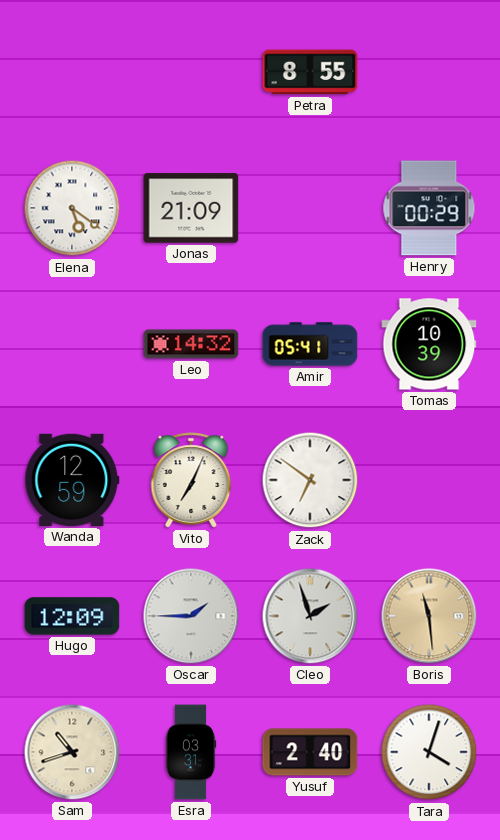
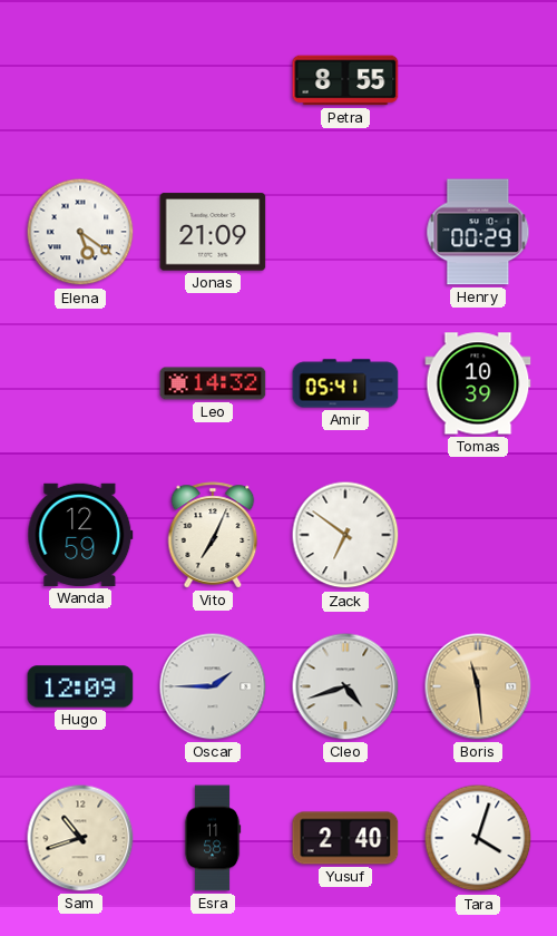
Cleo: 1:57 -> 4:42 (345, 686)
Esra: 03:31 -> 11:58 (213, 838)
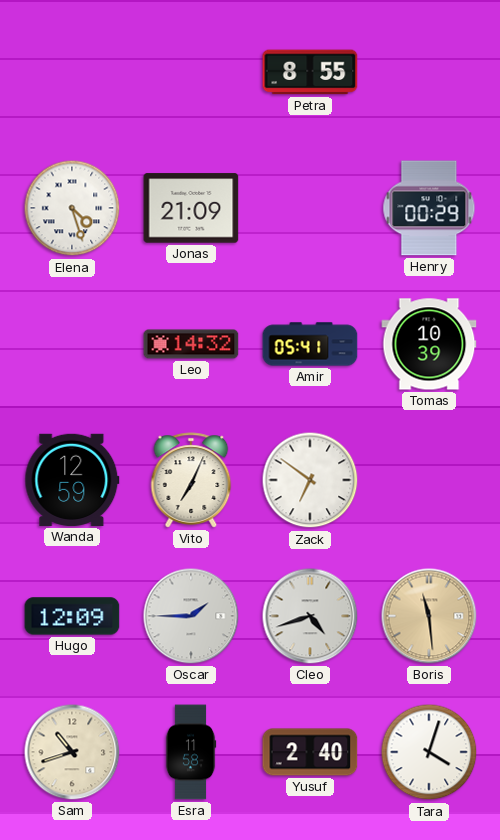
Elena: 5:21 -> 4:27 (72, 208)
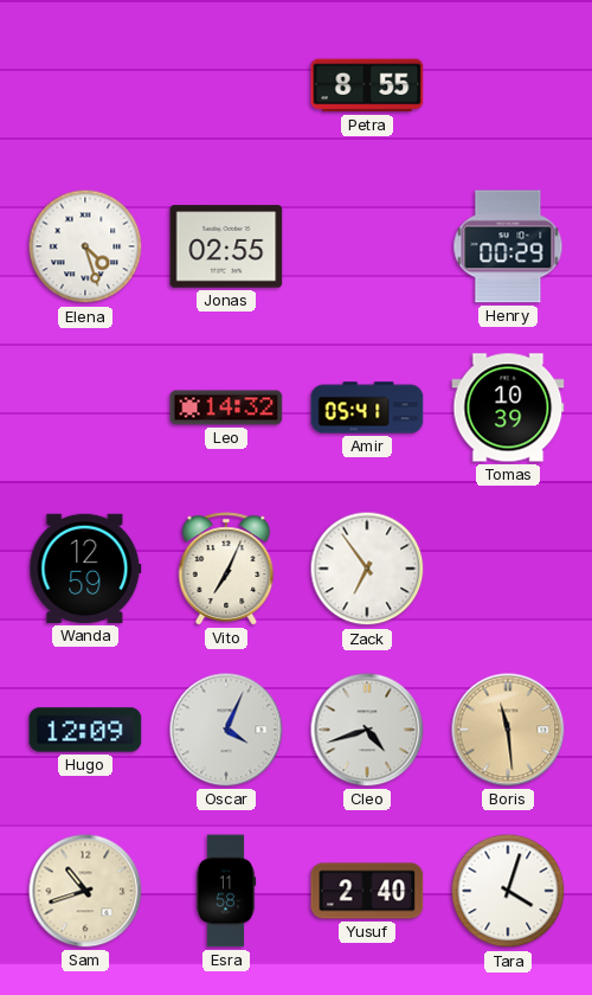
Jonas: 21:09 -> 02:55 (226, 246)
Zack: 6:51 -> 6:54 (367, 569)
Oscar: 1:45 -> 4:04 (226, 730)
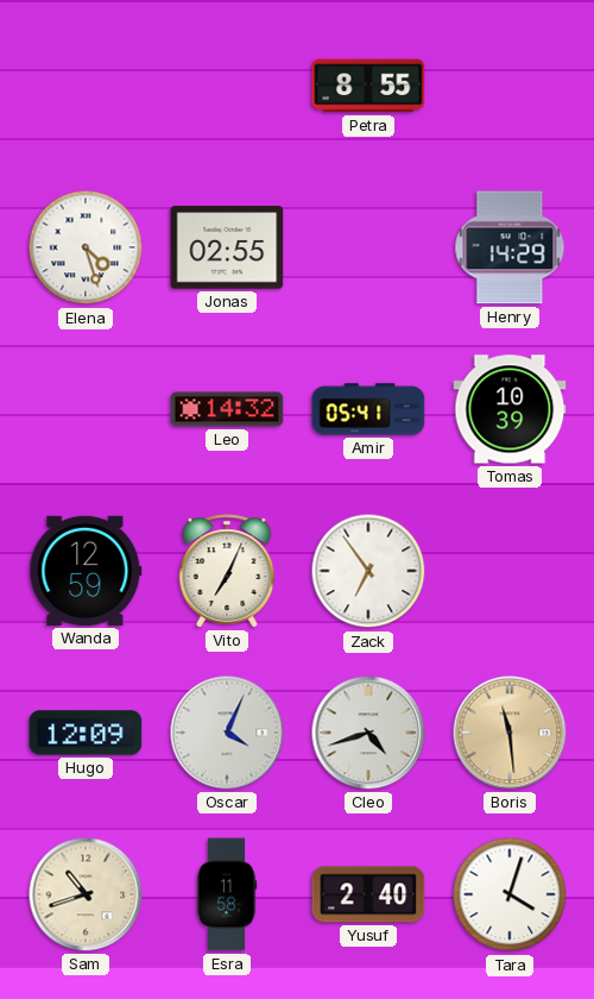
Henry: 00:29 -> 14:29 (510, 247)
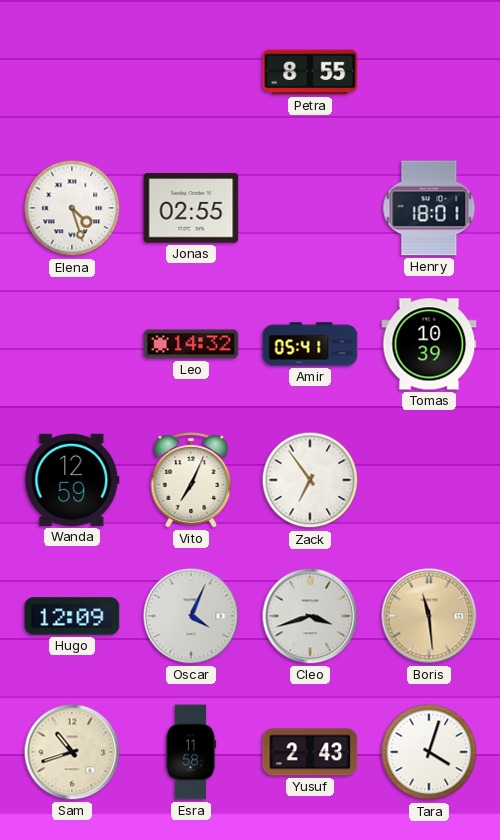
Henry: 14:29 -> 18:01 (429, 208)
Cleo: 4:42 -> 3:42 (310, 616)
Yusuf: 2:40 -> 2:43 (310, 752)
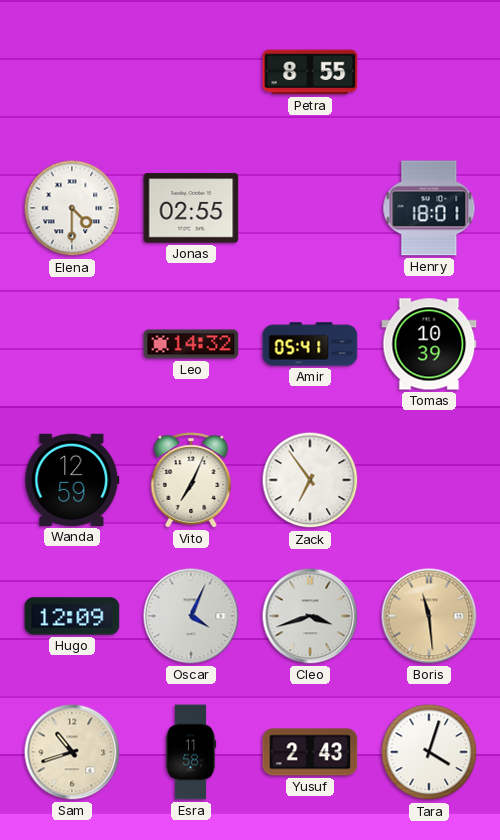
Elena: 4:27 -> 4:30 (72, 208)
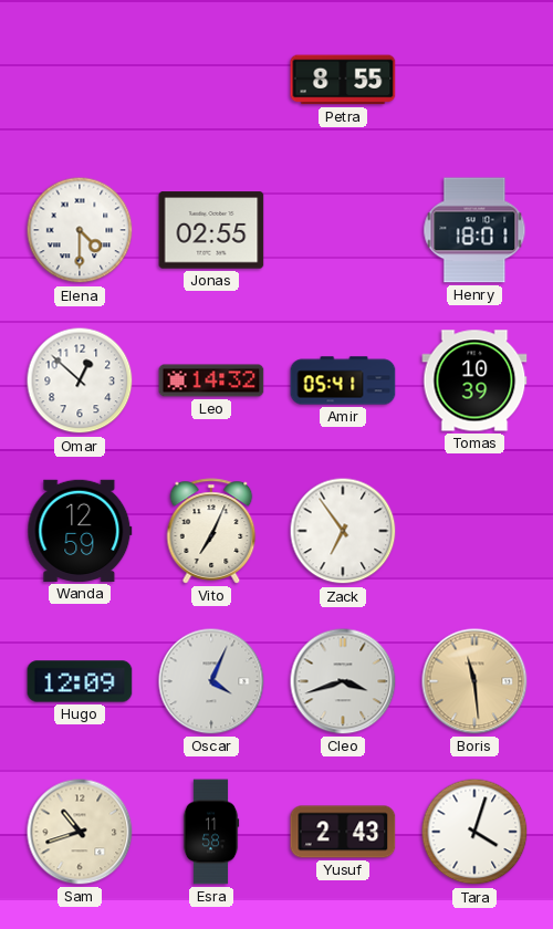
Omar: none -> 12:52 (80, 380)
